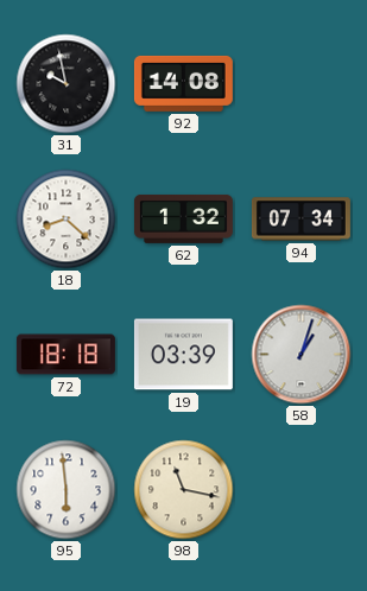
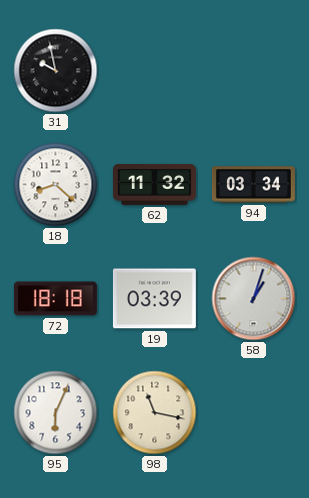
92: 14:08 -> none (183, 83)
62: 1:32 -> 11:32 (154, 184)
94: 07:34 -> 03:34 (253, 185)
95: 5:59 -> 6:04 (56, 413)
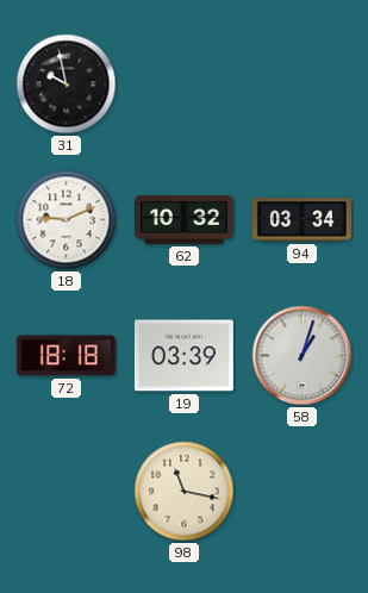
18: 8:22 -> 9:11 (67, 220)
62: 11:32 -> 10:32 (183, 219)
95: 6:04 -> none (56, 413)
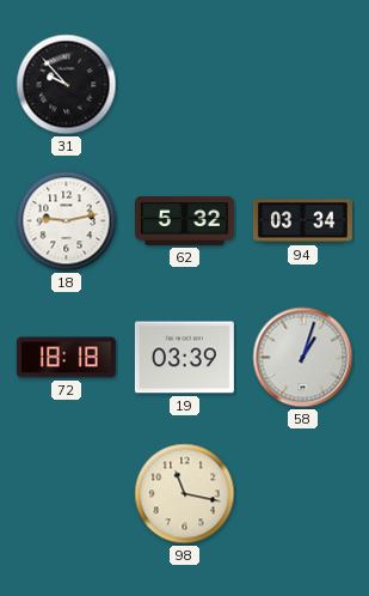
31: 9:58 -> 9:53 (67, 85)
18: 9:11 -> 9:13 (67, 221)
62: 10:32 -> 5:32 (184, 220)
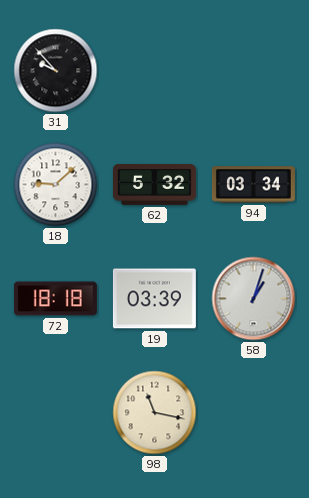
18: 9:13 -> 9:08 (56, 185)
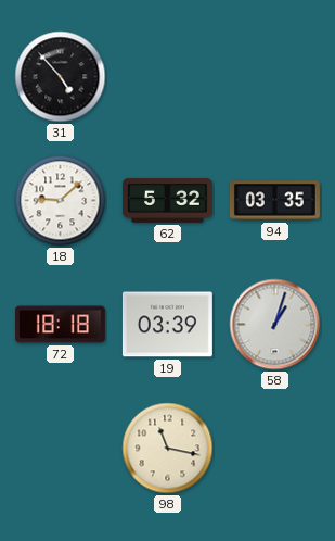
31: 9:53 -> 4:53 (61, 77)
94: 03:34 -> 03:35 (274, 201)
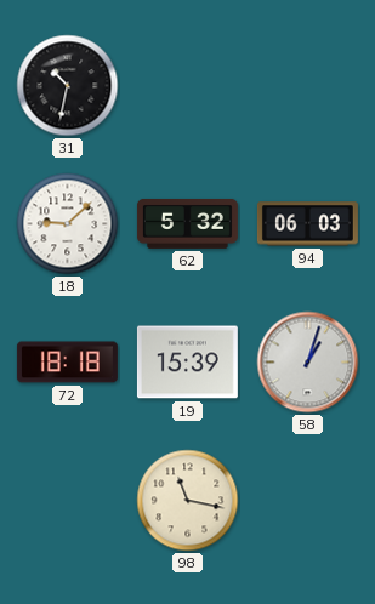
31: 4:53 -> 10:32 (68, 86)
94: 03:35 -> 06:03 (307, 224)
19: 03:39 -> 15:39 (187, 363)
